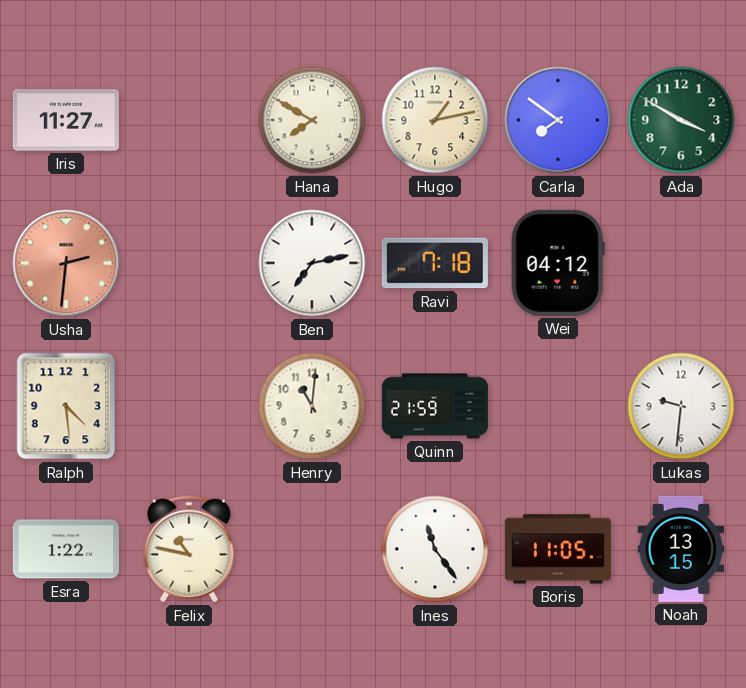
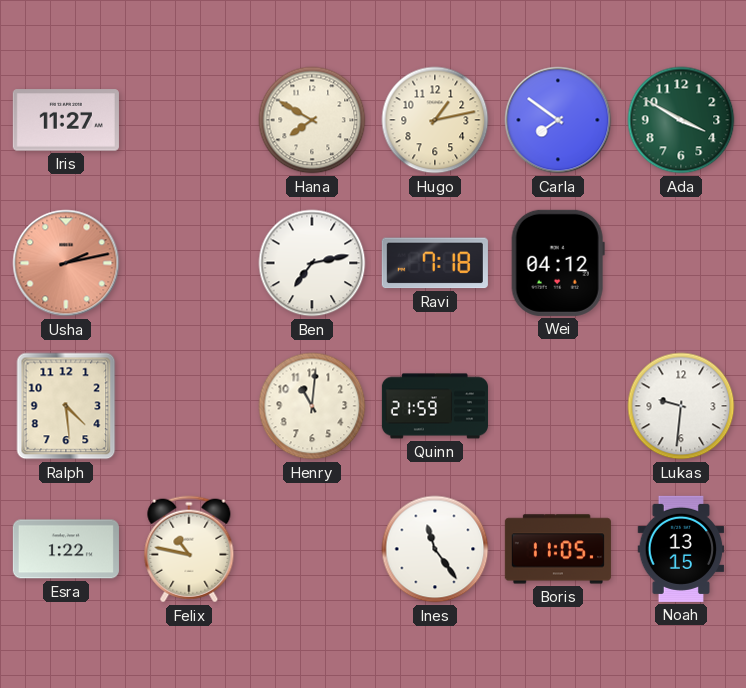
Usha: 2:31 -> 2:13 (66, 263)
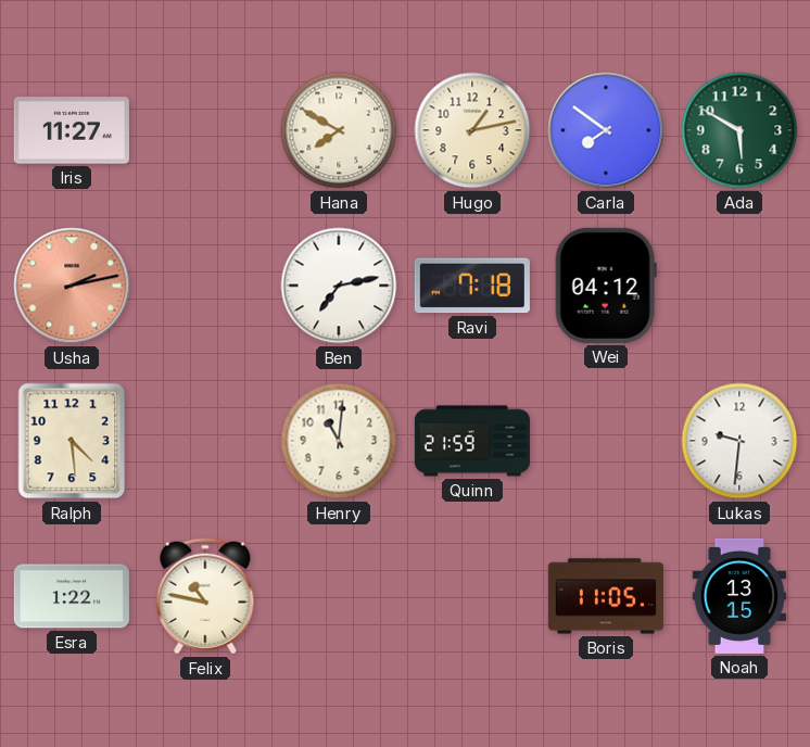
Ada: 3:50 -> 5:50 (739, 130)
Ines: 11:24 -> none (435, 549)
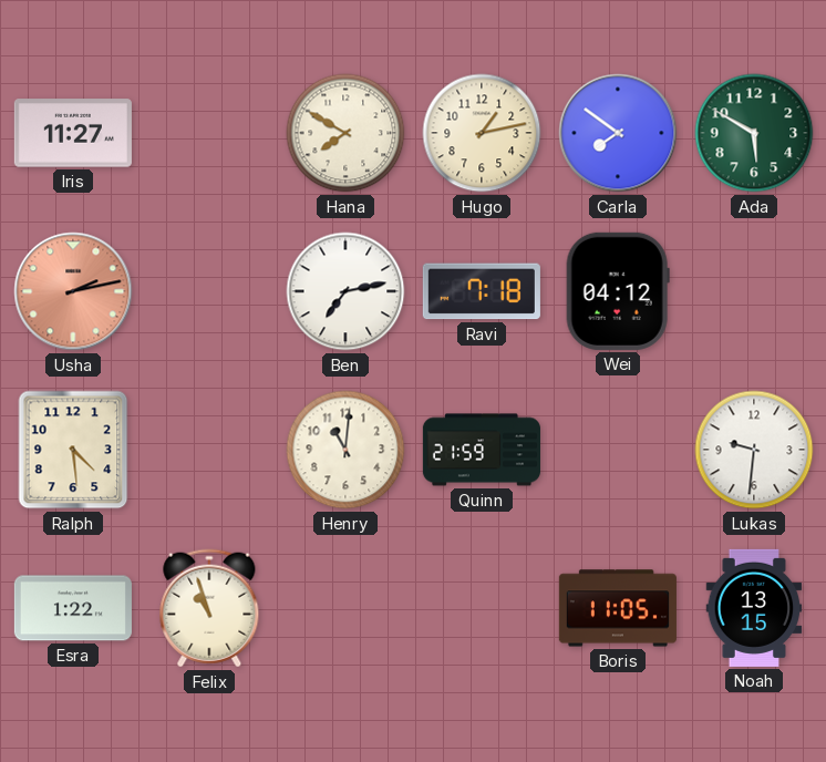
Felix: 10:47 -> 10:57 (209, 608)
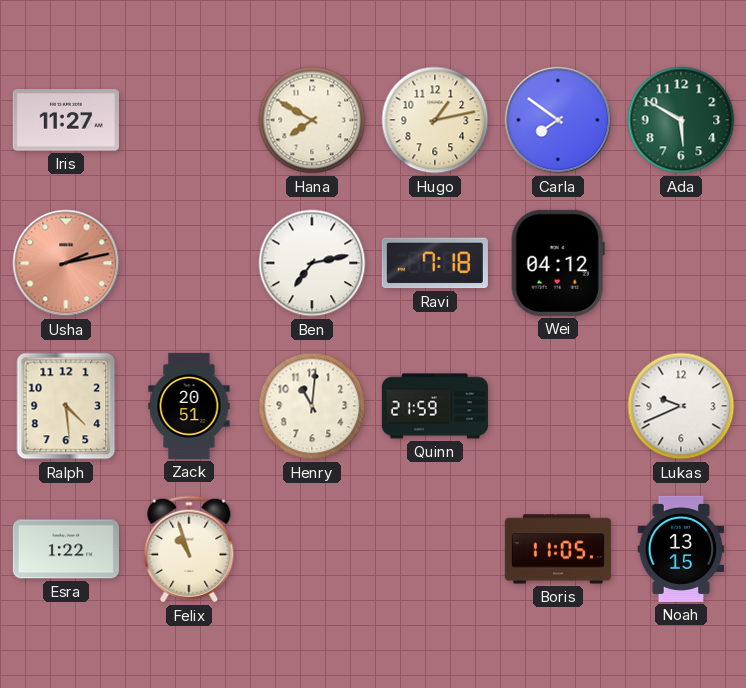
Zack: none -> 20:51 (189, 406)
Lukas: 9:31 -> 9:41 (681, 406)
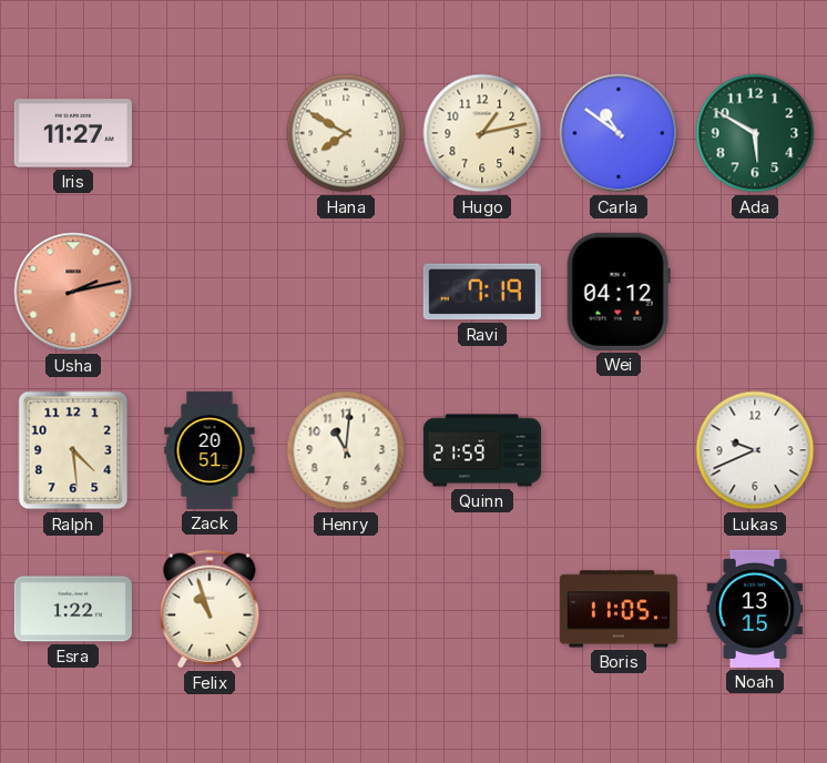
Carla: 7:51 -> 10:51 (619, 133)
Ben: 7:13 -> none (312, 263)
Ravi: 7:18 -> 7:19 (482, 292)
